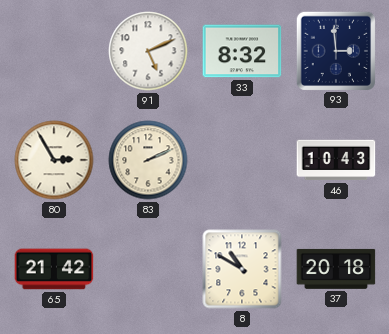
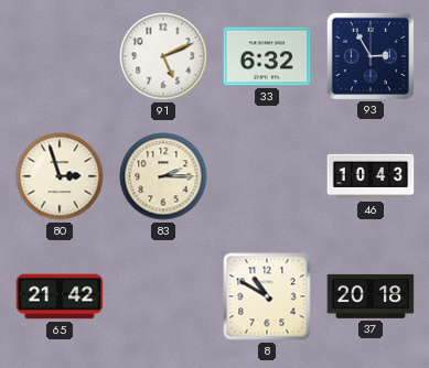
33: 8:32 -> 6:32 (267, 56)
93: 2:59 -> 2:55 (369, 55)
80: 2:55 -> 2:57 (60, 176)
83: 2:11 -> 2:15 (163, 176)
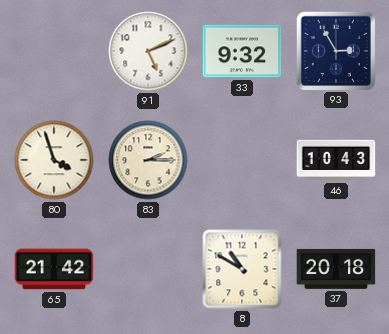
33: 6:32 -> 9:32 (242, 51)
80: 2:57 -> 3:57 (54, 160)
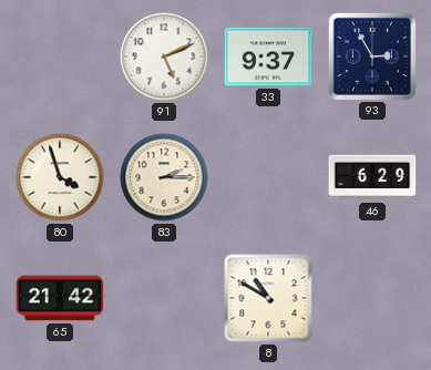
33: 9:32 -> 9:37 (268, 56)
46: 10:43 -> 6:29 (372, 177)
37: 20:18 -> none (336, 269)
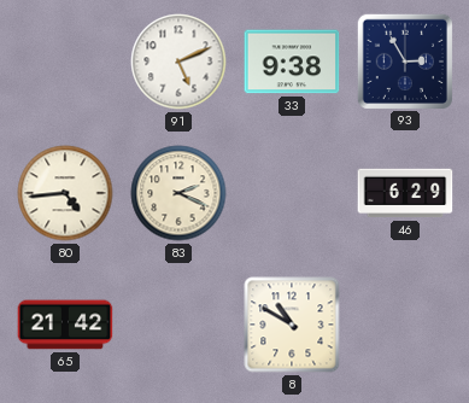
33: 9:37 -> 9:38 (292, 62)
80: 3:57 -> 4:44 (65, 193)
83: 2:15 -> 2:19 (178, 193)
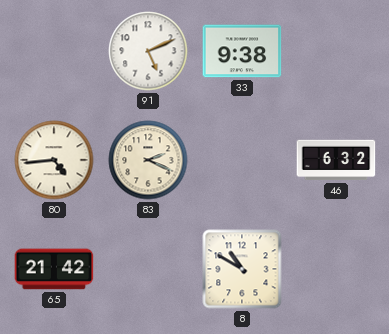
93: 2:55 -> none (404, 60)
46: 6:29 -> 6:32 (336, 160)
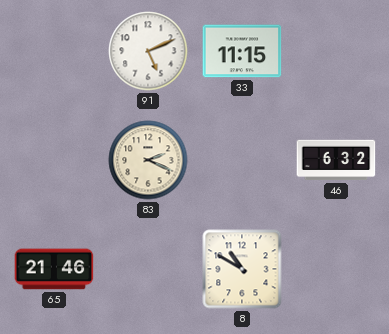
33: 9:38 -> 11:15 (242, 51)
80: 4:44 -> none (54, 160)
65: 21:42 -> 21:46 (54, 269)
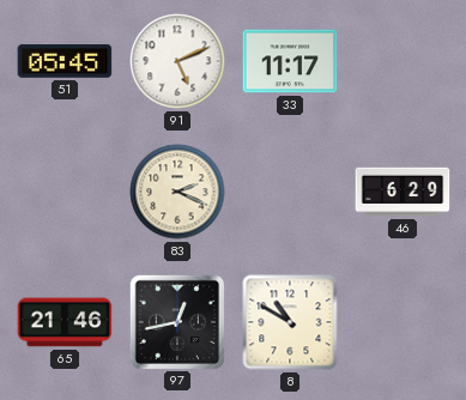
51: none -> 05:45 (65, 61)
33: 11:15 -> 11:17 (290, 61)
46: 6:32 -> 6:29 (403, 192)
97: none -> 12:43 (176, 321)
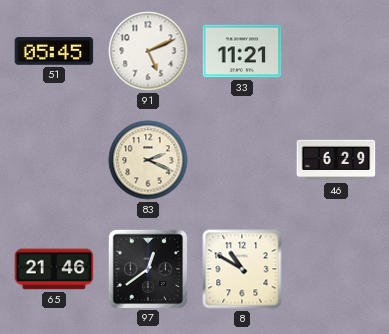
33: 11:17 -> 11:21 (242, 51)
97: 12:43 -> 12:39 (147, 268)
